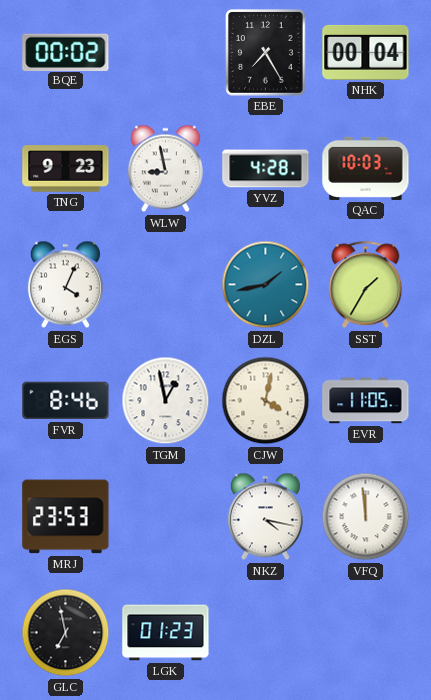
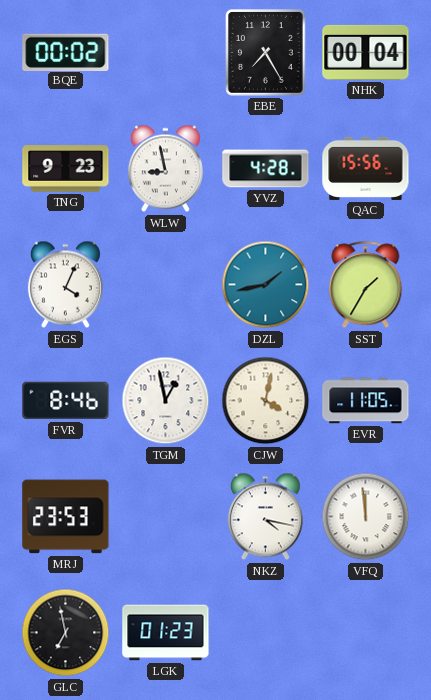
QAC: 10:03 -> 15:56 (366, 168)
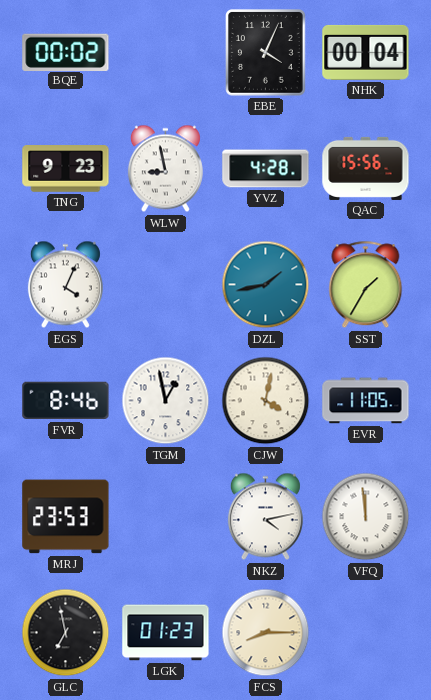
EBE: 7:25 -> 4:04 (266, 53)
NKZ: 4:17 -> 4:13 (265, 517)
FCS: none -> 8:15 (266, 633)
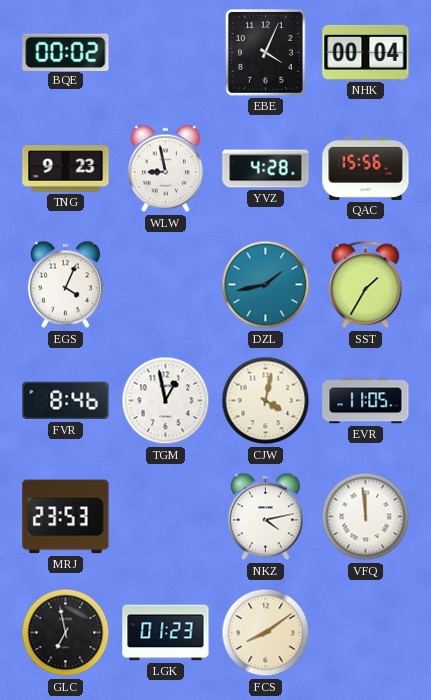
FCS: 8:15 -> 8:09 (266, 633)
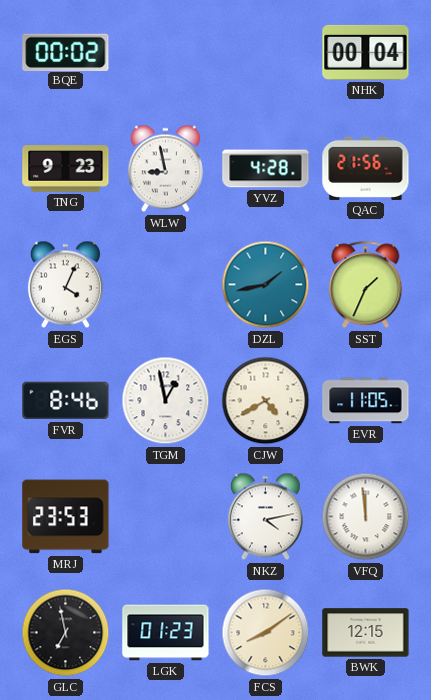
EBE: 4:04 -> none (266, 53)
QAC: 15:56 -> 21:56 (366, 168)
SST: 1:35 -> 1:34 (366, 285)
CJW: 4:02 -> 4:40 (266, 401)
BWK: none -> 12:15 (366, 633)
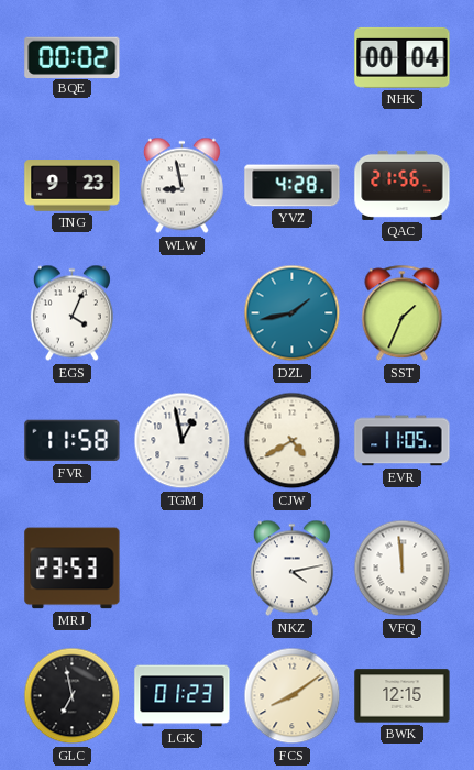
FVR: 8:46 -> 11:58 (73, 441)
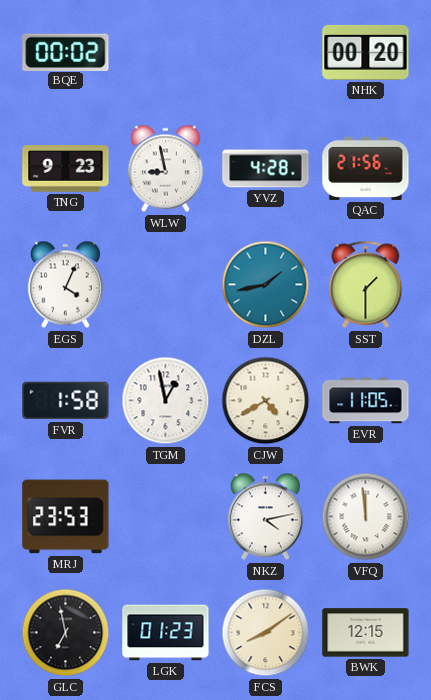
NHK: 00:04 -> 00:20 (366, 52)
SST: 1:34 -> 1:30 (366, 285)
FVR: 11:58 -> 1:58 (66, 401)
